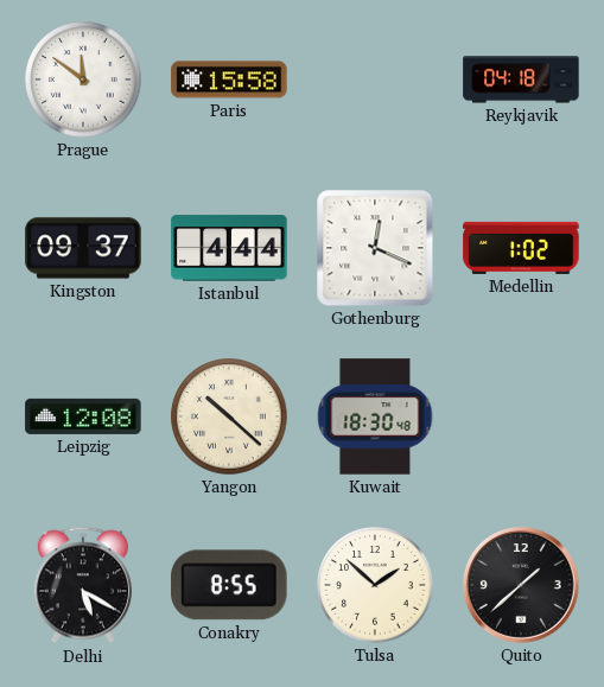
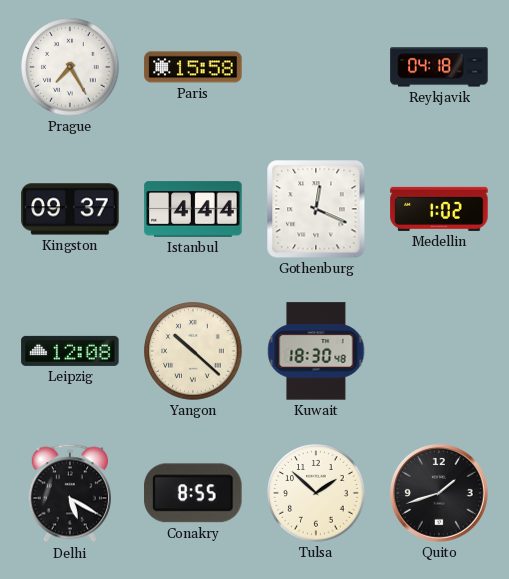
Prague: 11:51 -> 7:25 (70, 67)
Quito: 1:38 -> 1:42 (439, 493)
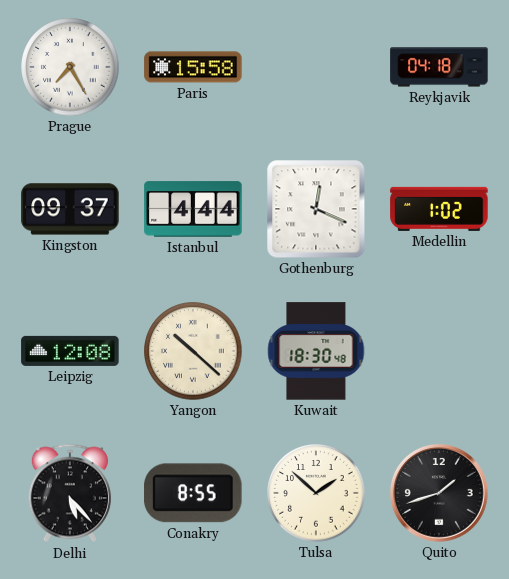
Delhi: 5:20 -> 5:23 (70, 493)
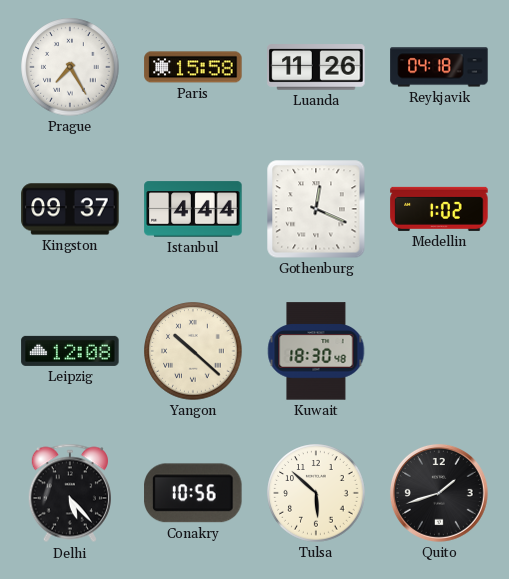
Luanda: none -> 11:26 (316, 67)
Conakry: 8:55 -> 10:56 (193, 493)
Tulsa: 1:52 -> 5:52 (316, 493)
